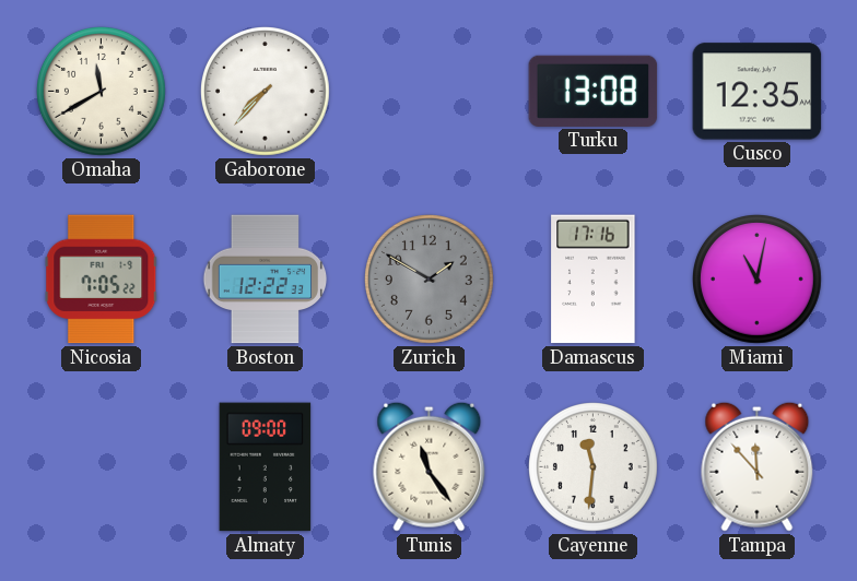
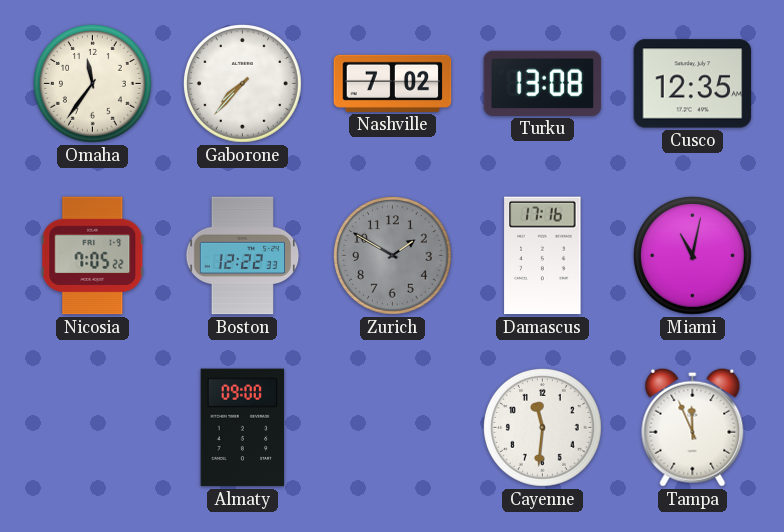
Omaha: 11:40 -> 11:36 (93, 84)
Nashville: none -> 7:02 (393, 83)
Tunis: 11:24 -> none (430, 466)
Tampa: 11:53 -> 11:56 (693, 427)
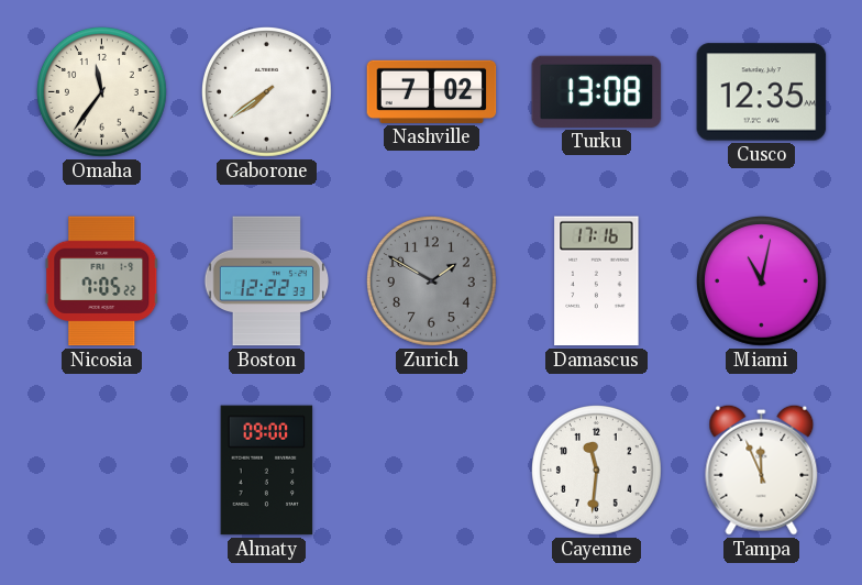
Gaborone: 7:37 -> 7:39 (267, 92)
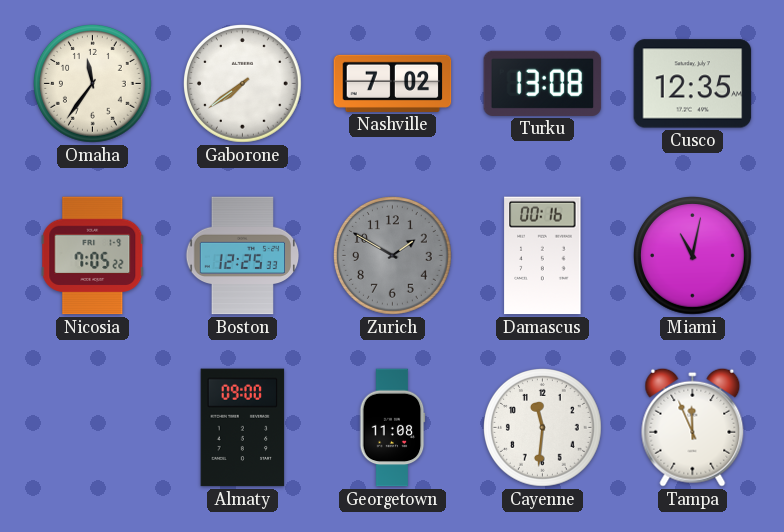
Boston: 12:22 -> 12:25 (243, 256)
Damascus: 17:16 -> 00:16 (543, 256)
Georgetown: none -> 11:08 (392, 428)
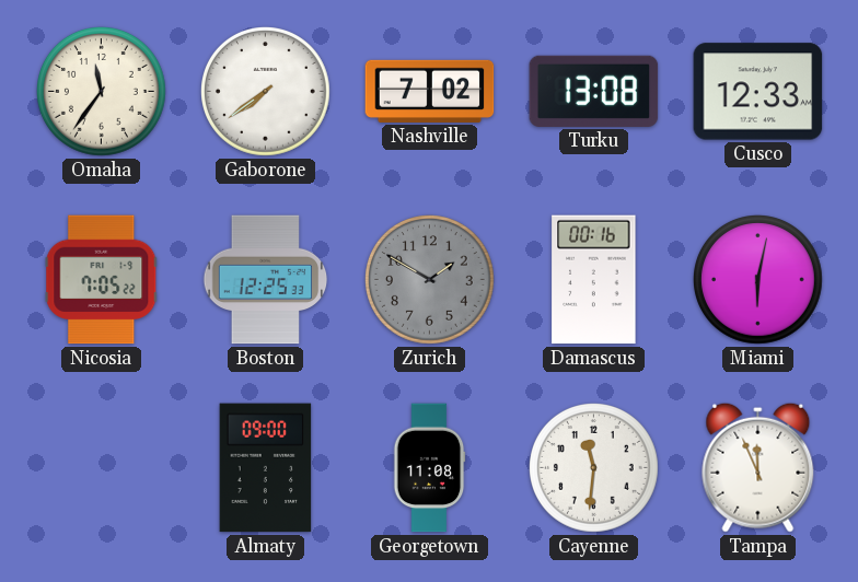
Cusco: 12:35 -> 12:33 (758, 92)
Miami: 11:02 -> 6:02 (758, 280)
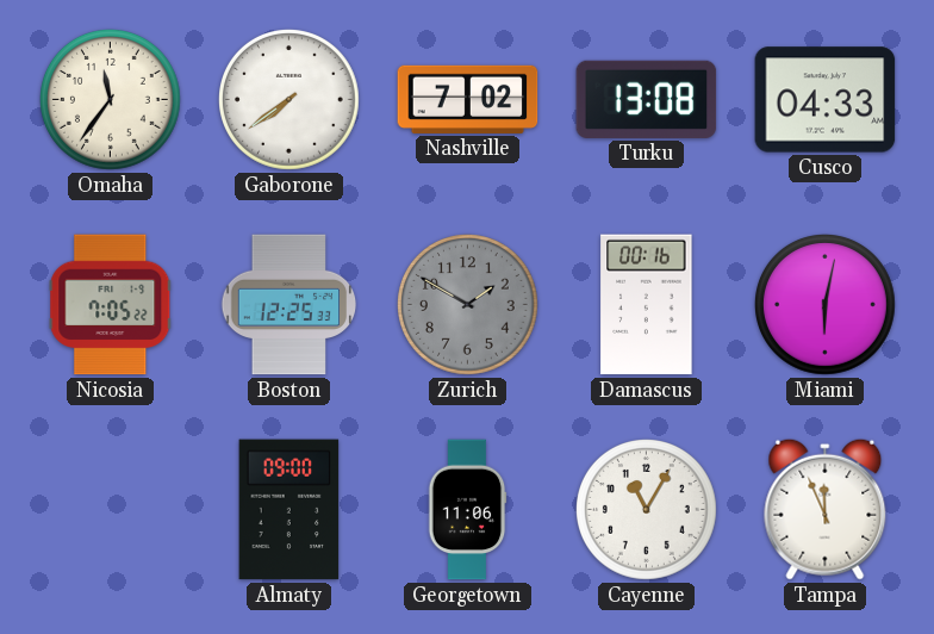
Cusco: 12:33 -> 04:33 (826, 100)
Georgetown: 11:08 -> 11:06 (467, 510)
Cayenne: 11:31 -> 11:05 (647, 510)
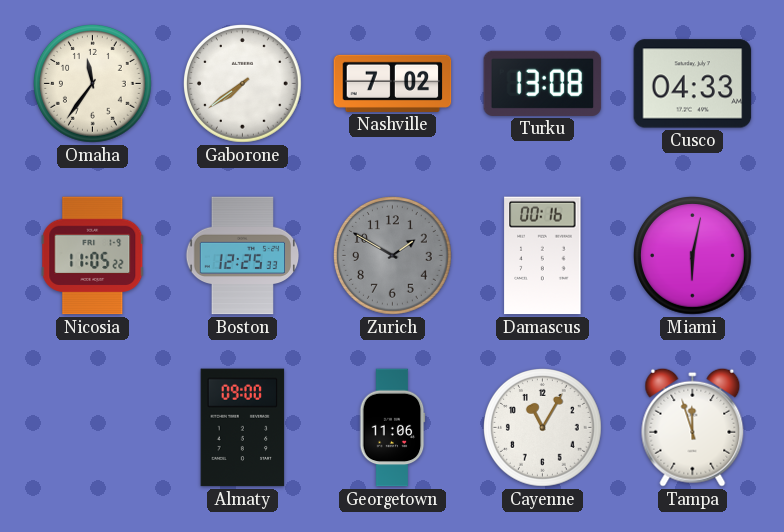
Nicosia: 7:05 -> 11:05 (93, 256)
Tampa: 11:56 -> 11:57 (693, 427)
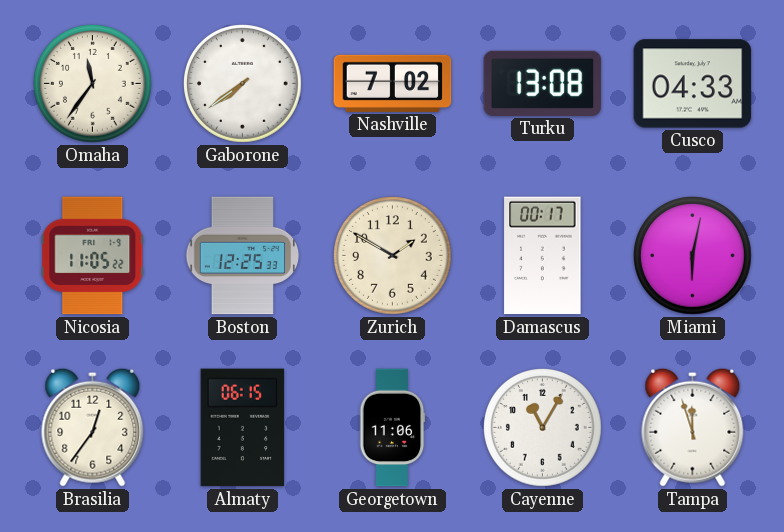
Zurich dial: grey -> cream (393, 256)
Damascus: 00:16 -> 00:17 (543, 256)
Brasilia: none -> 12:36 (93, 427)
Almaty: 09:00 -> 06:15 (243, 428)
